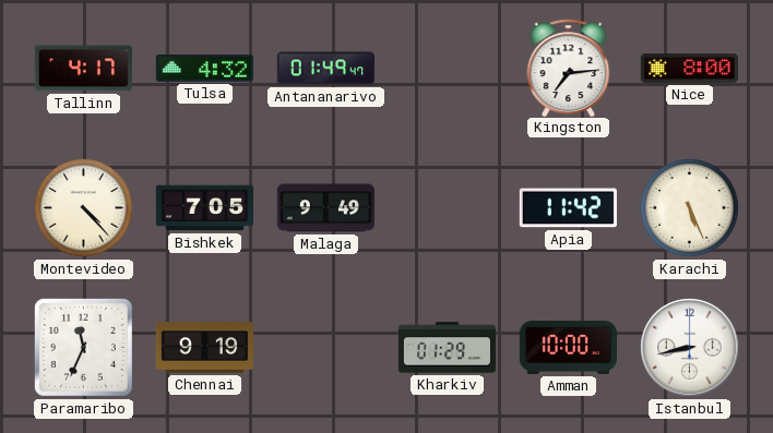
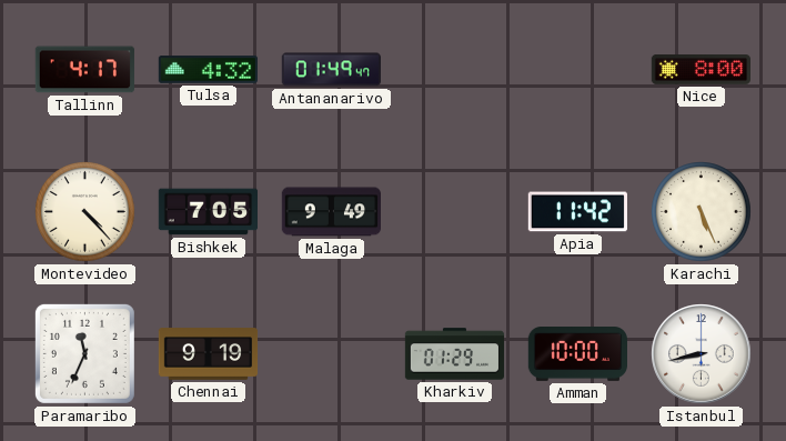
Kingston: 7:14 -> none (569, 68)
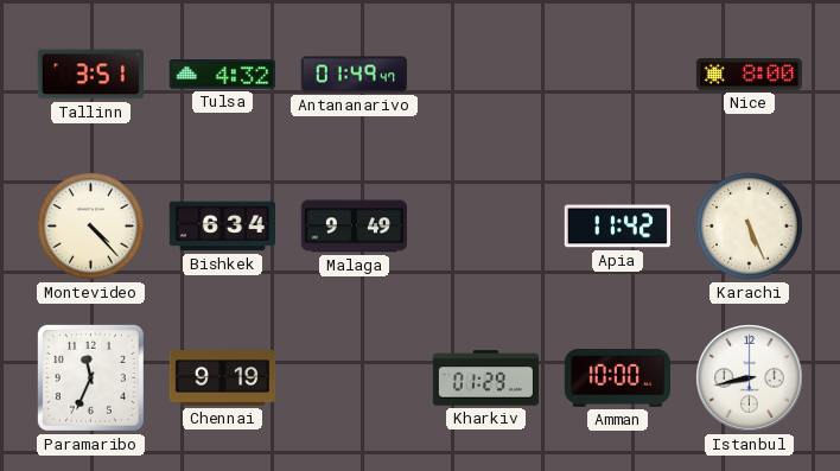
Tallinn: 4:17 -> 3:51 (90, 75)
Bishkek: 7:05 -> 6:34 (222, 227)
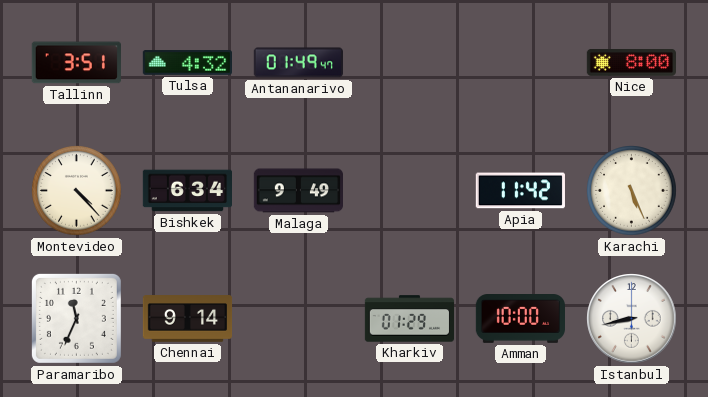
Chennai: 9:19 -> 9:14 (188, 319)
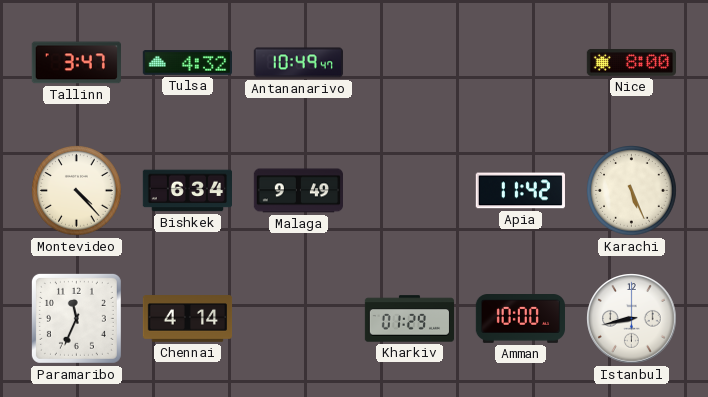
Tallinn: 3:51 -> 3:47 (76, 63)
Antananarivo: 01:49 -> 10:49 (298, 63)
Chennai: 9:14 -> 4:14 (188, 319)
